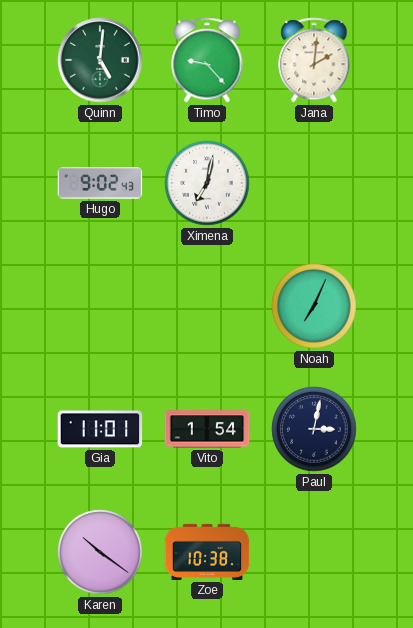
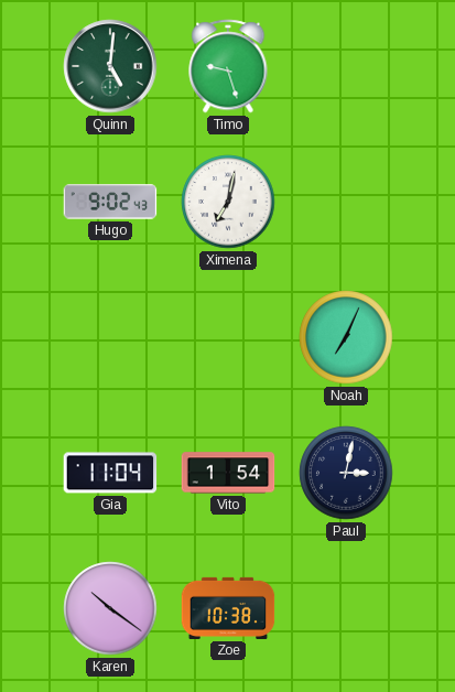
Timo: 9:23 -> 9:27 (228, 66)
Jana: 2:01 -> none (314, 60)
Gia: 11:01 -> 11:04 (110, 473)
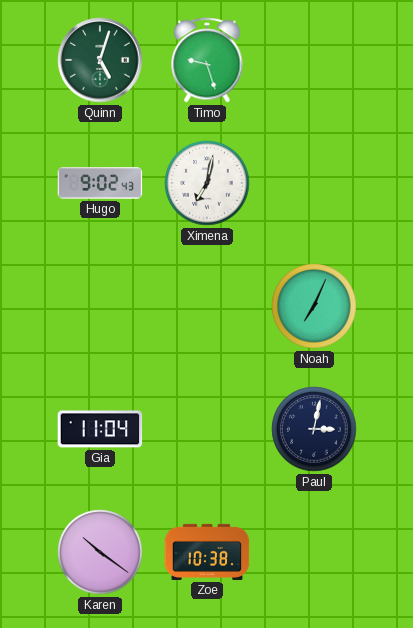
Quinn: 5:01 -> 5:03 (100, 60)
Vito: 1:54 -> none (228, 473)
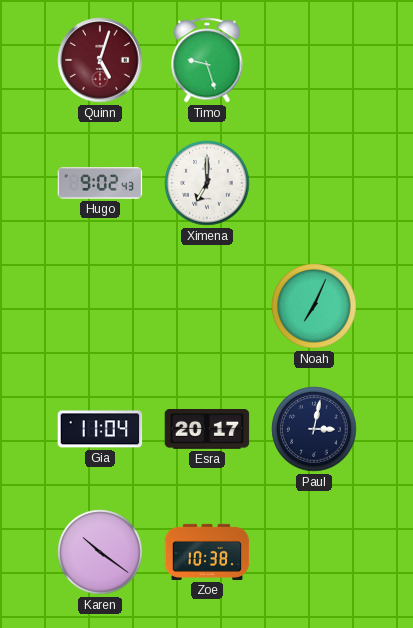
Quinn dial: green -> burgundy (100, 60)
Ximena: 7:02 -> 7:00 (207, 183)
Esra: none -> 20:17 (207, 430)
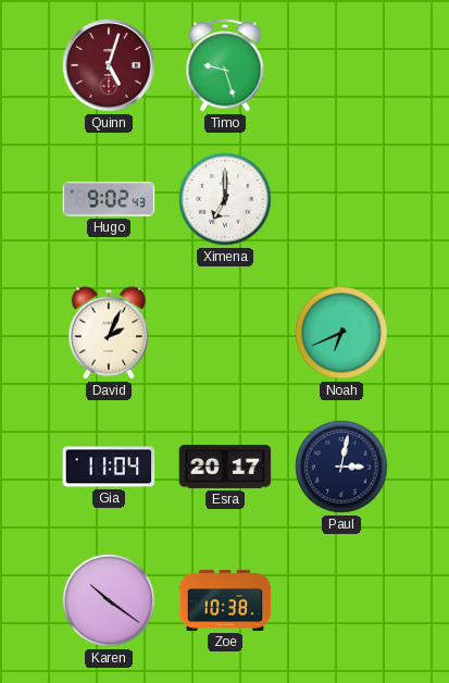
David: none -> 2:04 (109, 333)
Noah: 7:04 -> 6:41 (341, 333)
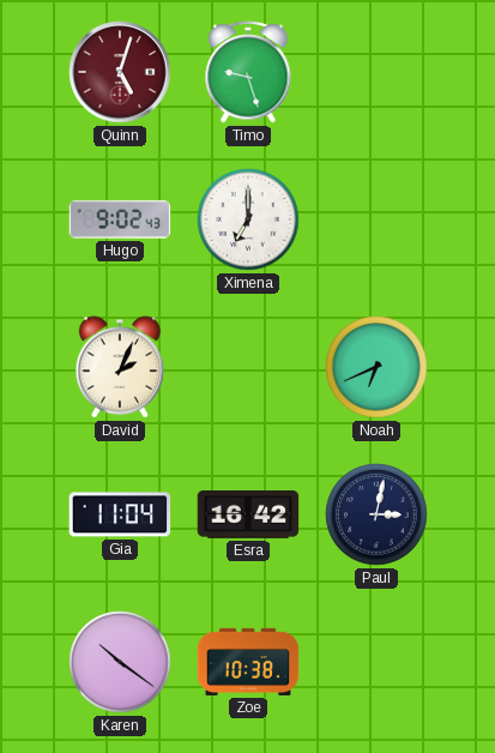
Esra: 20:17 -> 16:42 (248, 516)
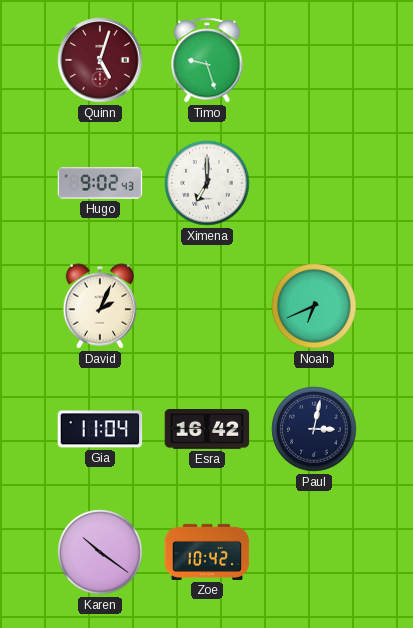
Zoe: 10:38 -> 10:42 (207, 552)
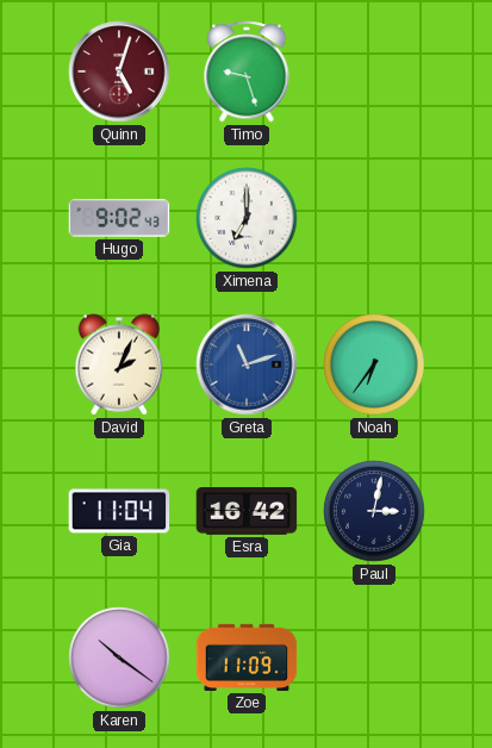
Greta: none -> 11:12 (247, 364)
Noah: 6:41 -> 6:36 (374, 364)
Zoe: 10:42 -> 11:09 (247, 657)
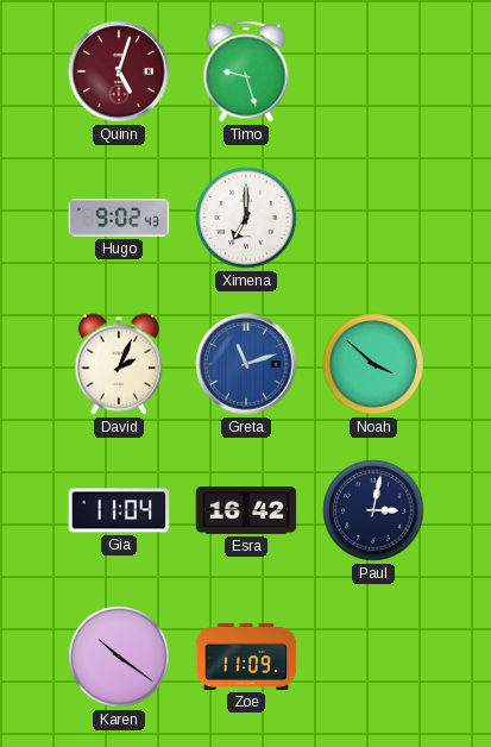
Noah: 6:36 -> 3:52 (373, 364)
